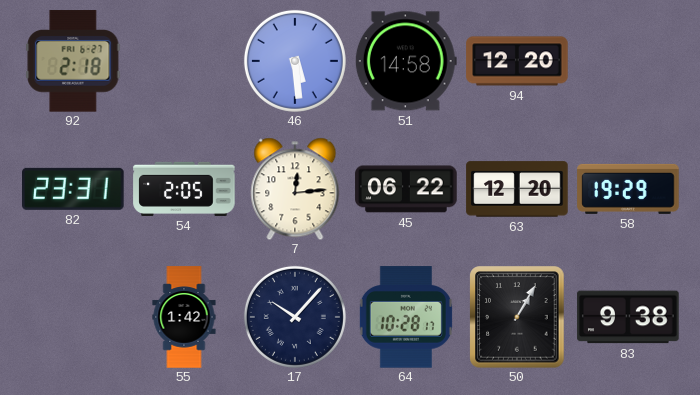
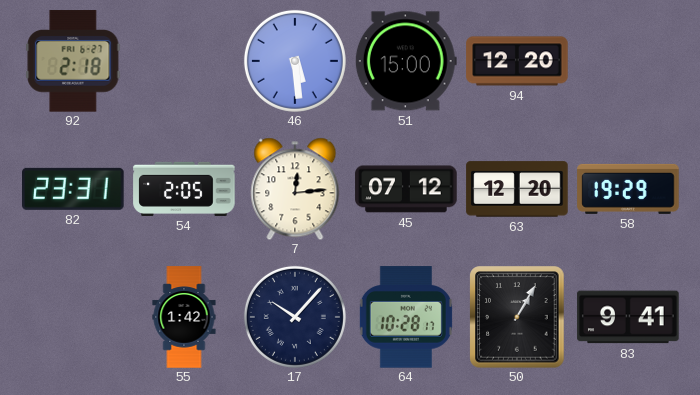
51: 14:58 -> 15:00 (406, 61)
45: 06:22 -> 07:12 (406, 189)
83: 9:38 -> 9:41 (628, 317)
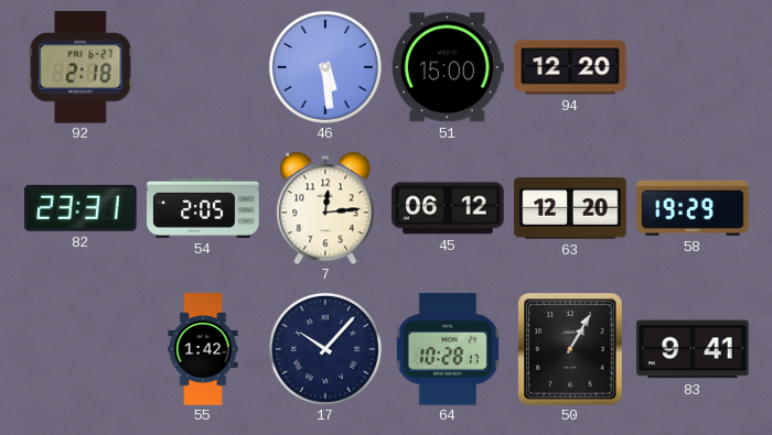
45: 07:12 -> 06:12 (448, 208)
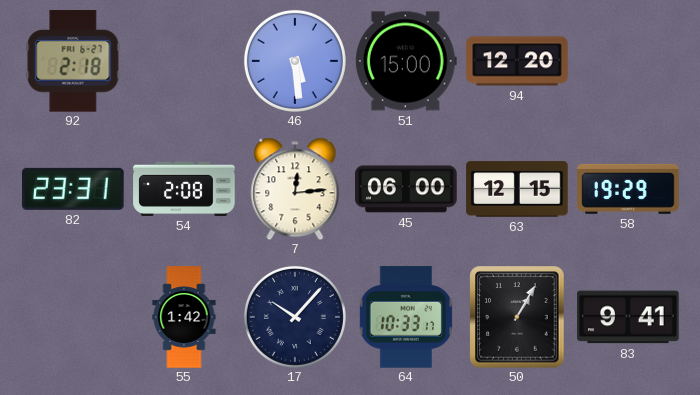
54: 2:05 -> 2:08 (184, 189)
45: 06:12 -> 06:00 (406, 189)
63: 12:20 -> 12:15 (517, 189)
64: 10:28 -> 10:33 (406, 317)
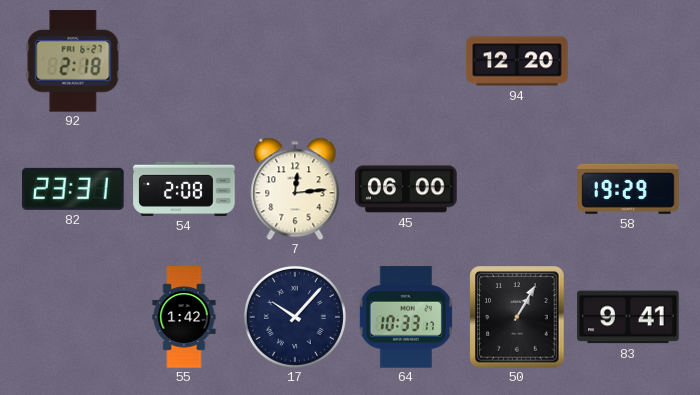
46: 5:29 -> none (295, 61)
51: 15:00 -> none (406, 61)
63: 12:15 -> none (517, 189)
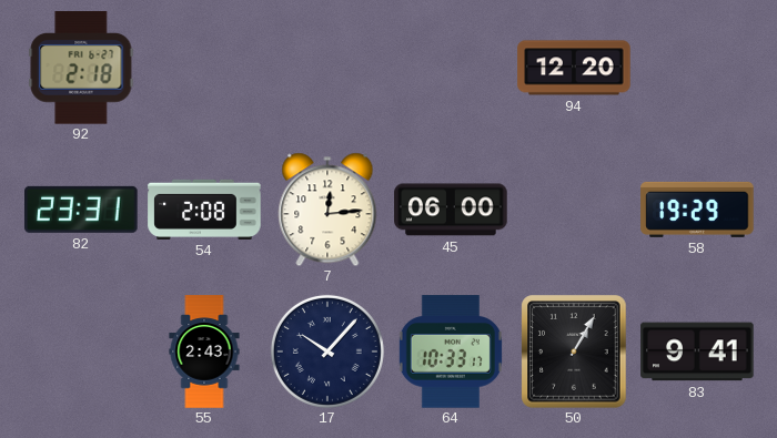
55: 1:42 -> 2:43 (204, 352)
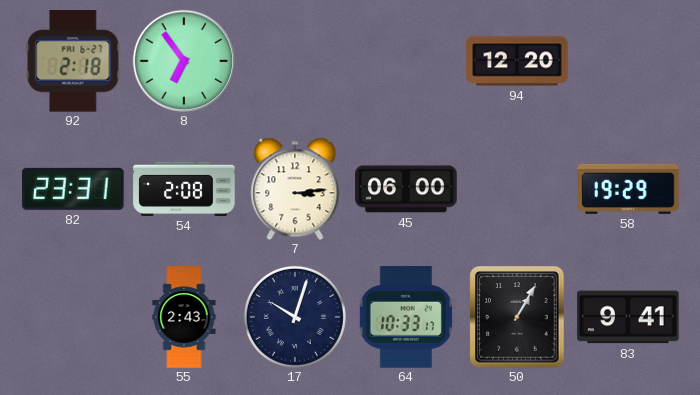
8: none -> 6:54 (183, 60)
7: 12:14 -> 3:14 (295, 189)
17: 10:07 -> 10:03 (295, 317)
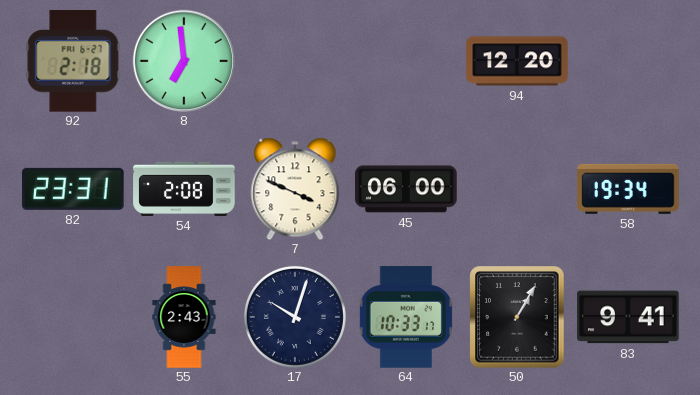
8: 6:54 -> 6:59 (183, 60)
7: 3:14 -> 3:49 (295, 189)
58: 19:29 -> 19:34 (628, 189)
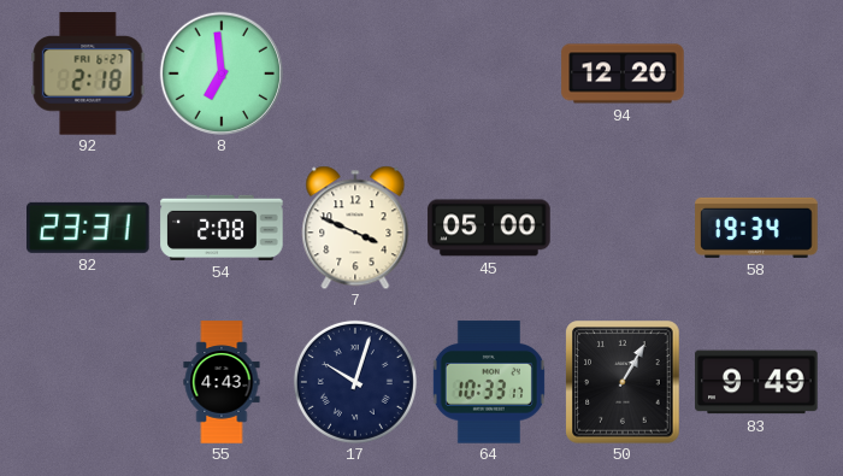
45: 06:00 -> 05:00 (489, 228)
55: 2:43 -> 4:43 (222, 382)
83: 9:41 -> 9:49 (756, 382)
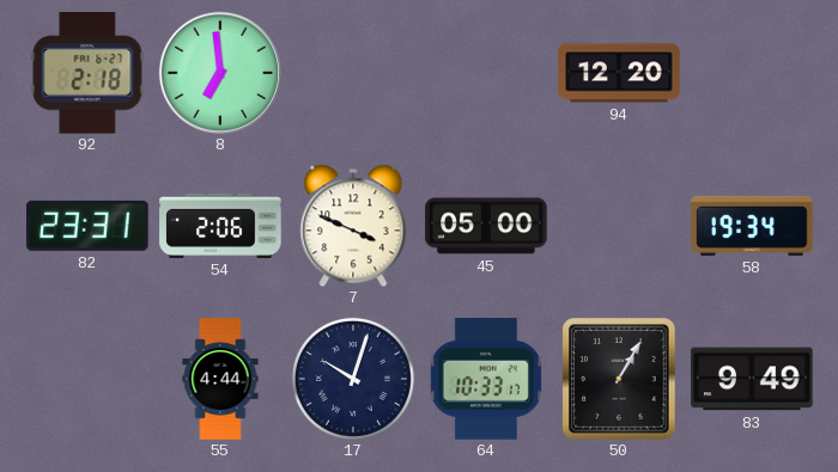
54: 2:08 -> 2:06 (220, 226)
55: 4:43 -> 4:44 (220, 379)
